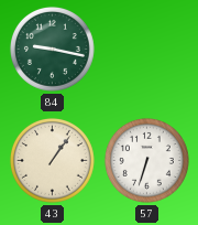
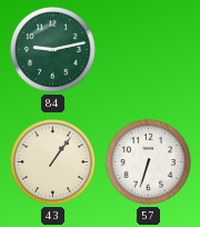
84: 9:17 -> 9:13 (52, 49)
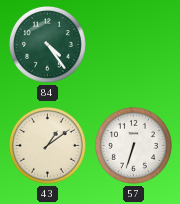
84: 9:13 -> 4:24 (47, 44)
43: 1:06 -> 1:09 (47, 145)
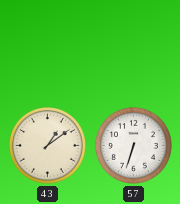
84: 4:24 -> none (47, 44)
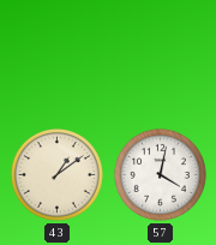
57: 6:33 -> 4:02 (160, 174)
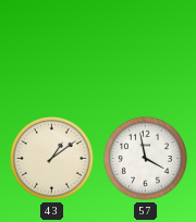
57: 4:02 -> 3:58 (145, 158)
